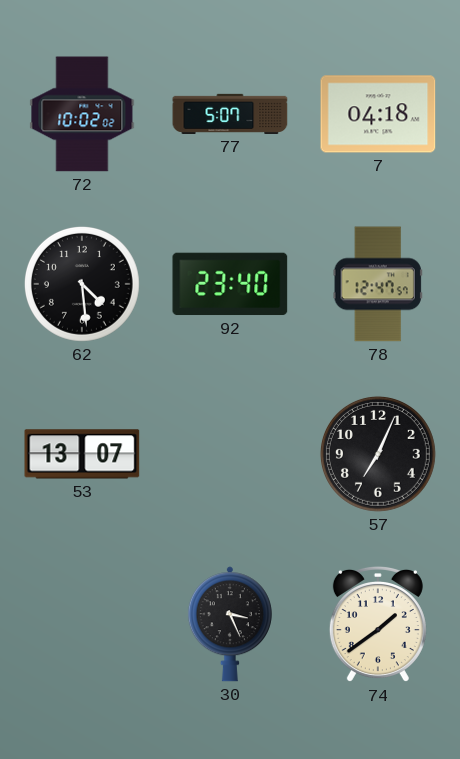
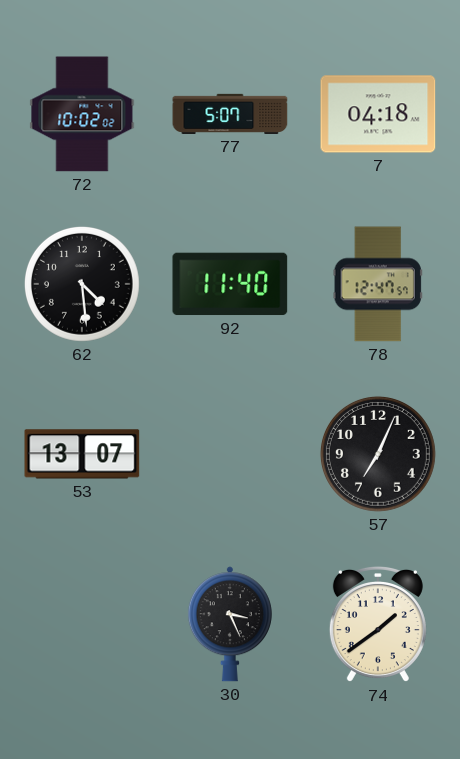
92: 23:40 -> 11:40 (230, 284)
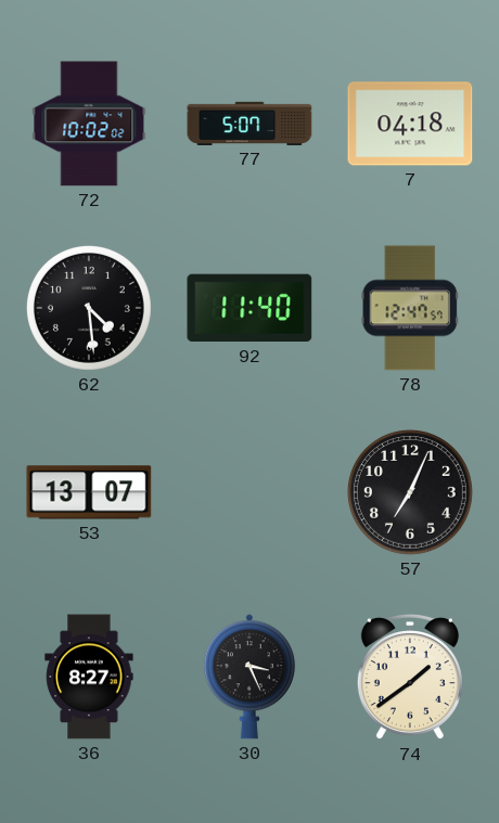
36: none -> 8:27 (89, 677)
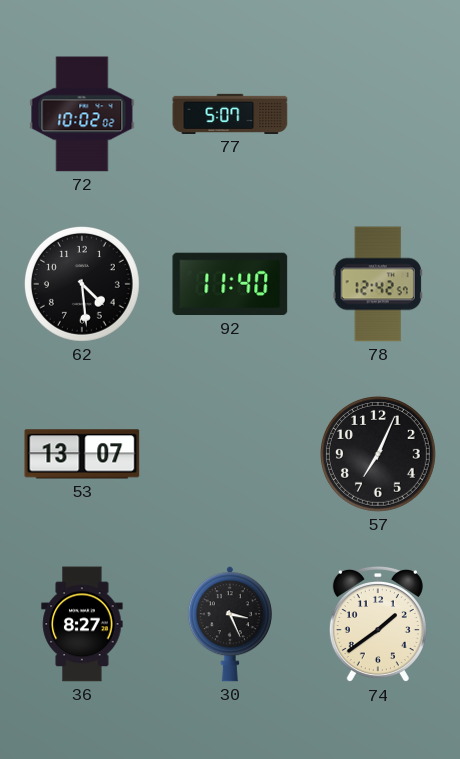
7: 04:18 -> none (410, 124)
78: 12:47 -> 12:42 (378, 284)
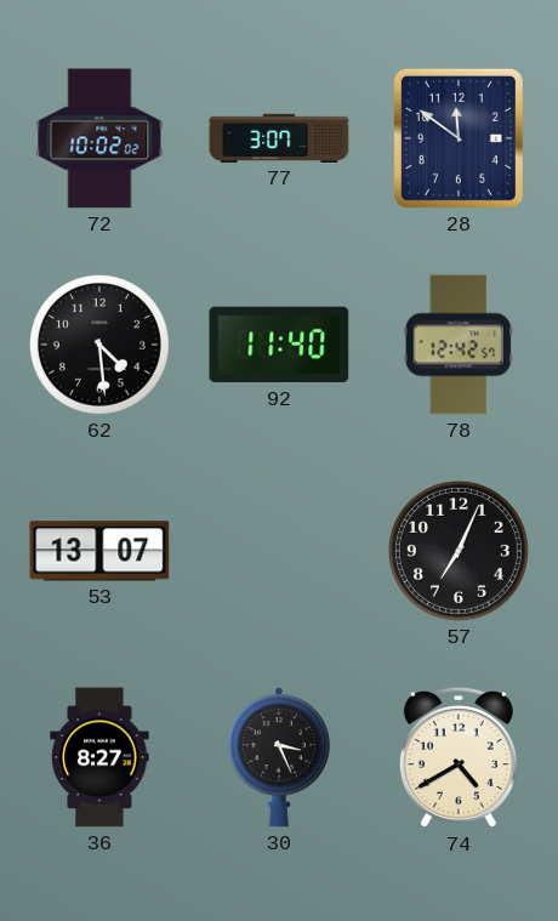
77: 5:07 -> 3:07 (279, 138)
28: none -> 11:51 (459, 138)
74: 1:39 -> 4:40 (459, 757)
